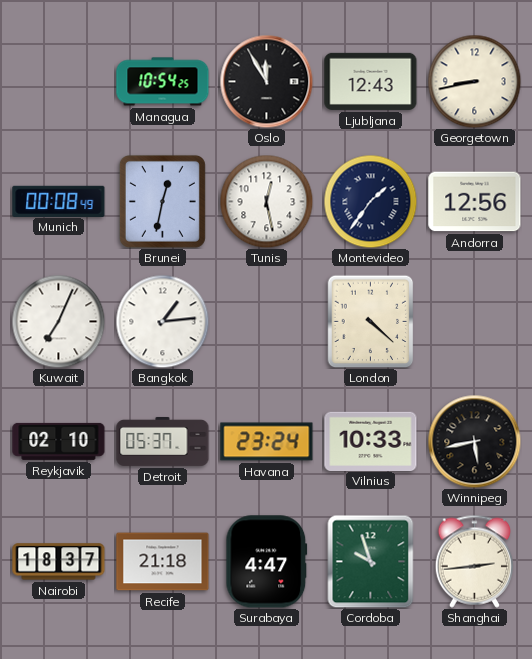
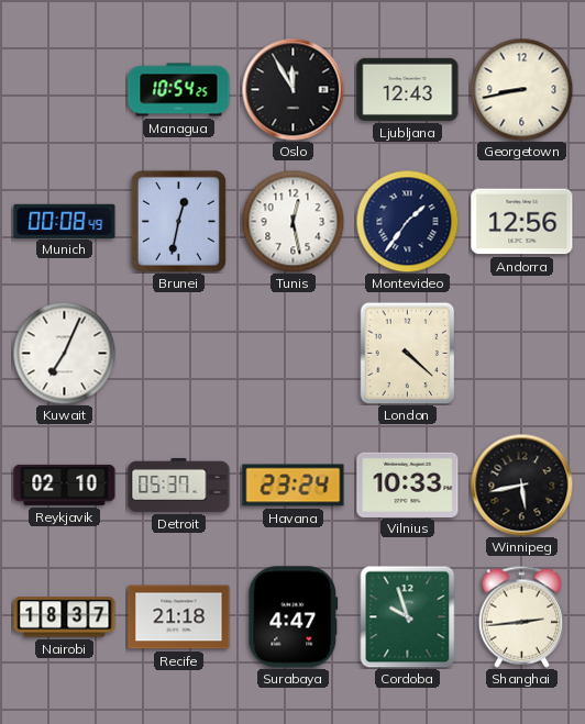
Bangkok: 1:14 -> none (162, 321)
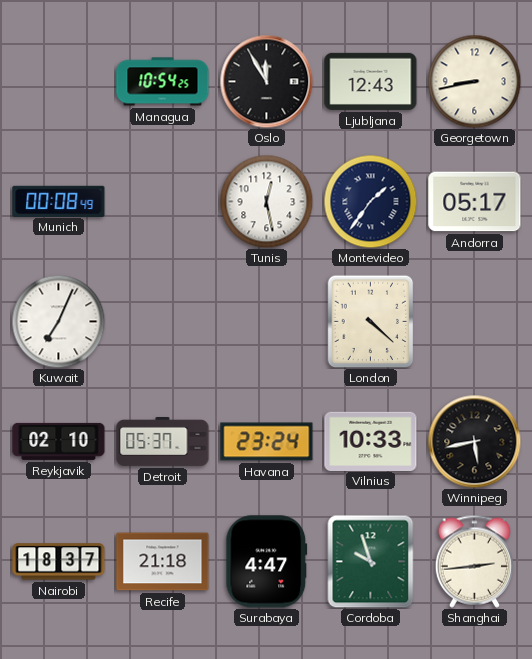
Brunei: 12:32 -> none (178, 221)
Andorra: 12:56 -> 05:17 (475, 202)
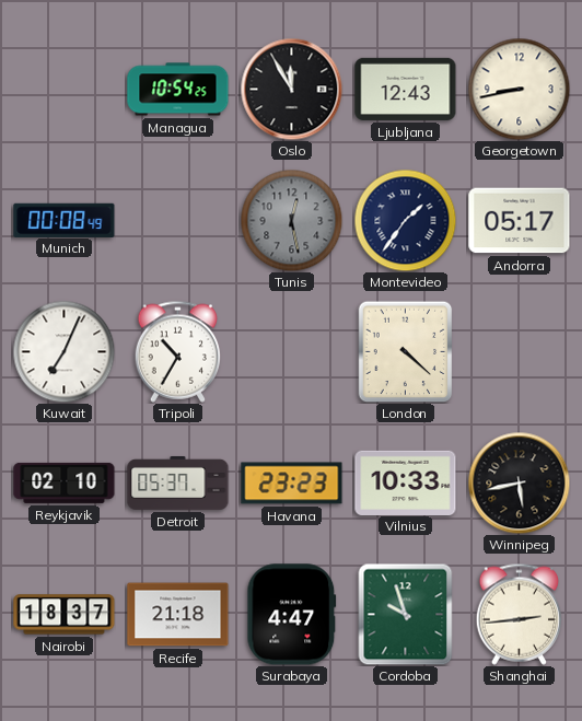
Tunis dial: white -> grey (291, 220)
Tripoli: none -> 10:35 (178, 351)
Havana: 23:24 -> 23:23 (292, 484)
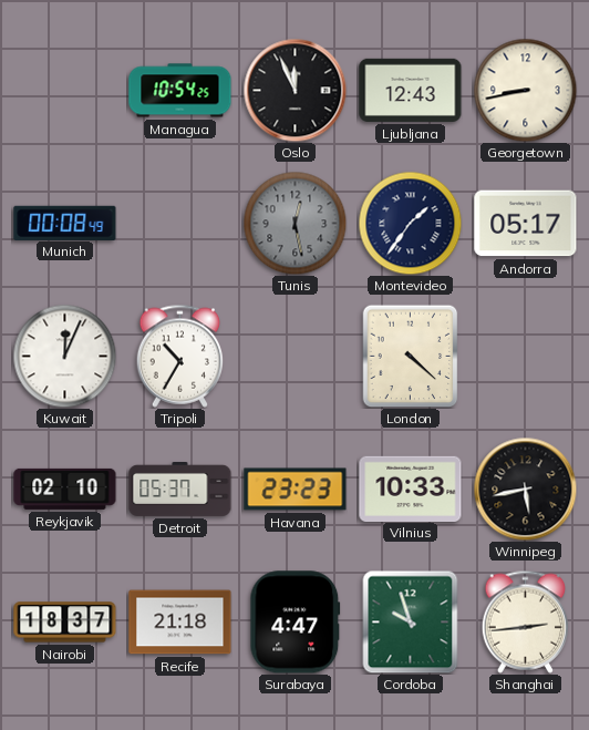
Oslo: 11:55 -> 11:56 (294, 90)
Kuwait: 7:04 -> 12:04 (64, 356)
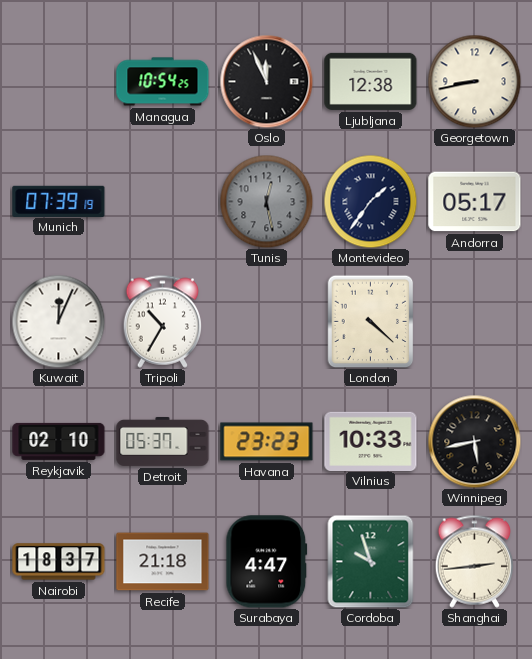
Ljubljana: 12:43 -> 12:38 (371, 81)
Munich: 00:08 -> 07:39 (59, 201)
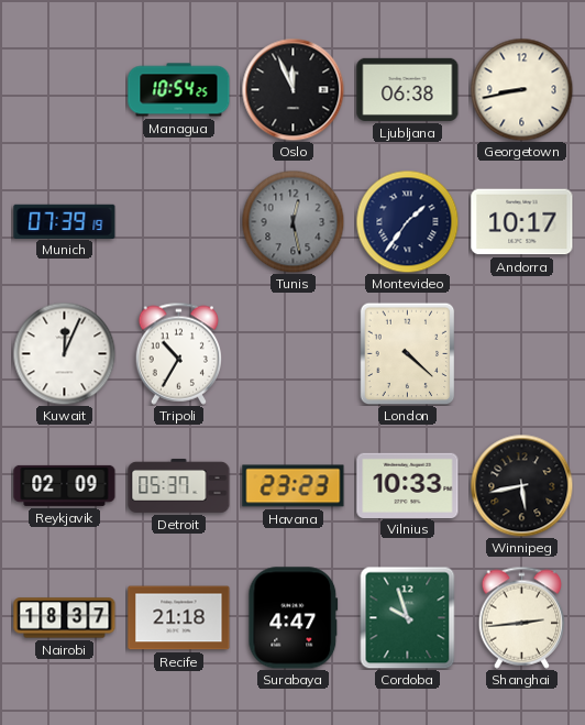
Ljubljana: 12:38 -> 06:38 (408, 89)
Andorra: 05:17 -> 10:17 (522, 222)
Reykjavik: 02:10 -> 02:09 (65, 485)
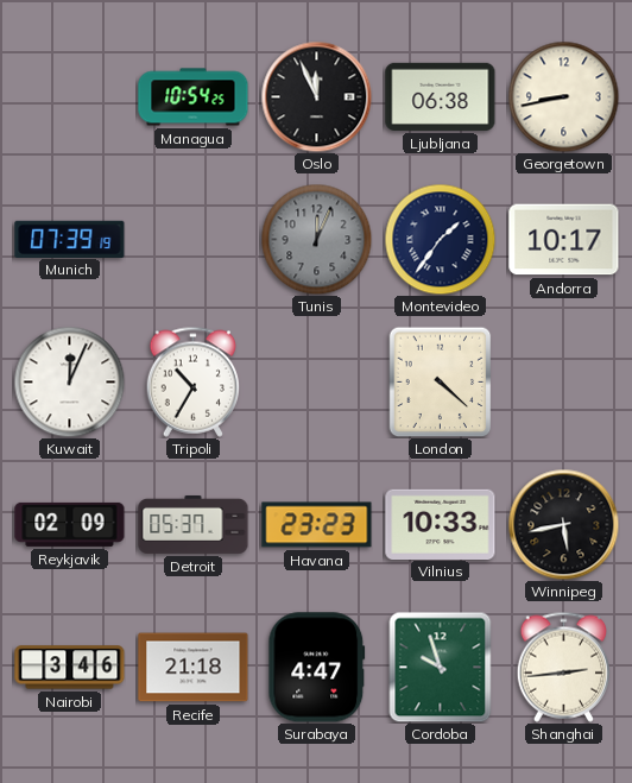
Tunis: 12:28 -> 12:04 (316, 239)
Nairobi: 18:37 -> 3:46 (70, 668)
